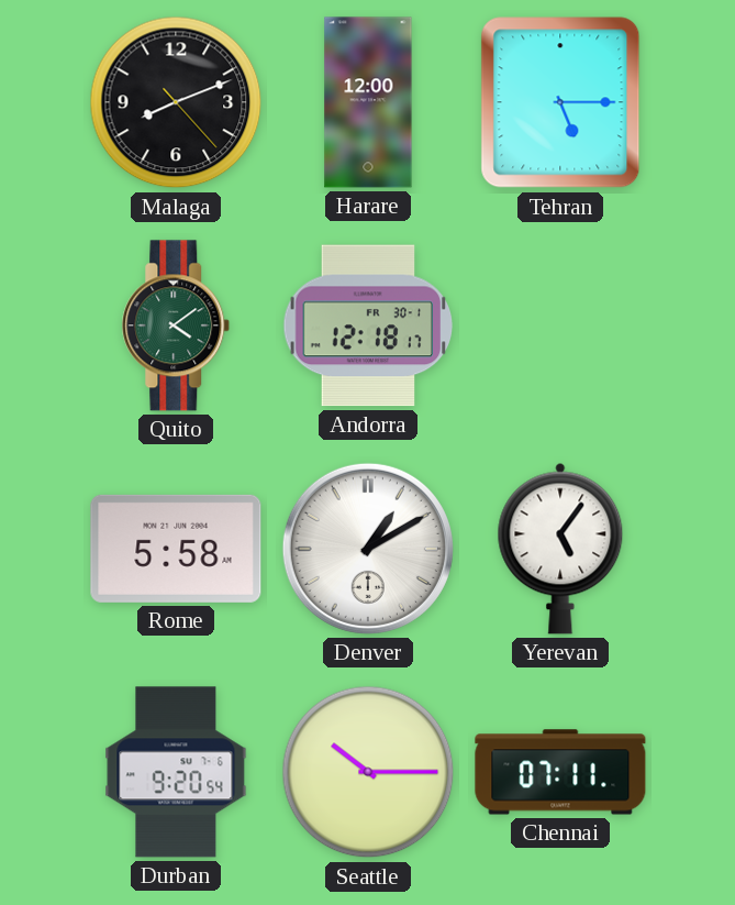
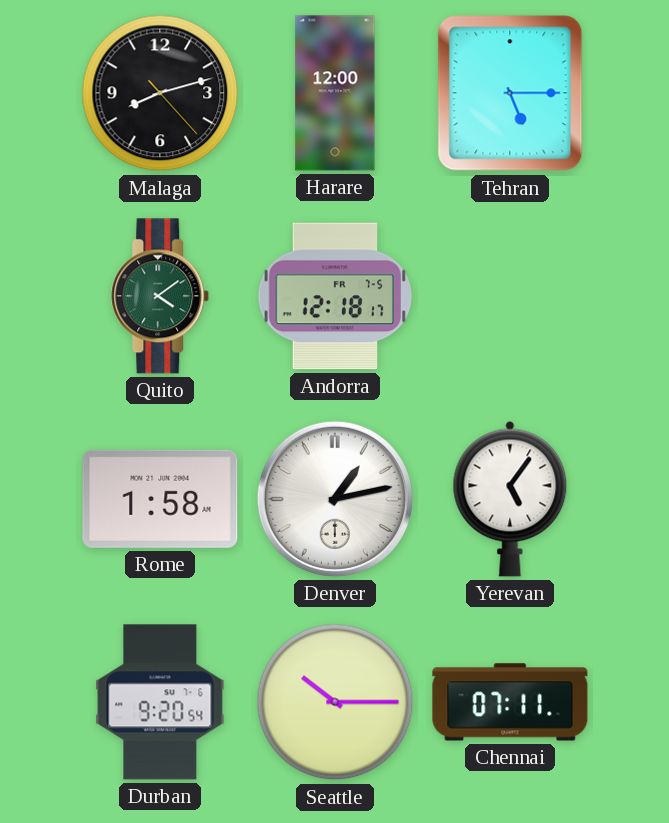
Malaga: 8:11 -> 8:12 (160, 93)
Andorra date: FR 30-1 -> FR 7-5 (335, 296)
Rome: 5:58 -> 1:58 (160, 499)
Denver: 1:10 -> 1:13 (335, 499)
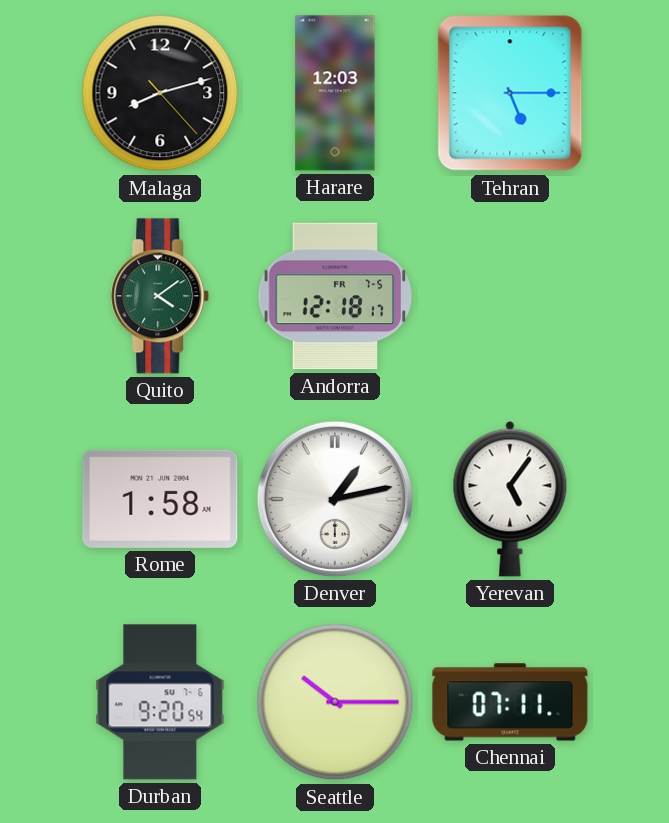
Harare: 12:00 -> 12:03 (335, 93)
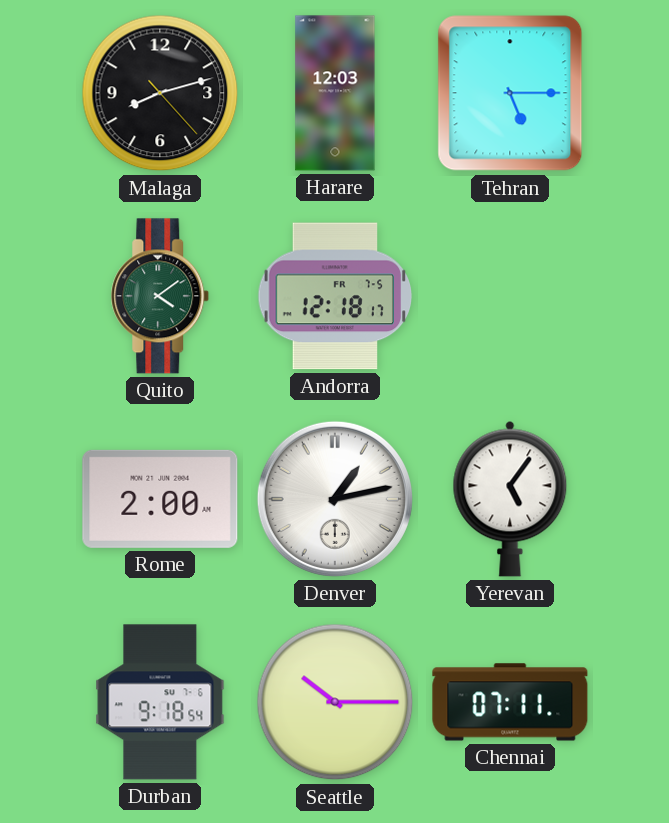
Rome: 1:58 -> 2:00 (160, 499)
Durban: 9:20 -> 9:18 (160, 702)
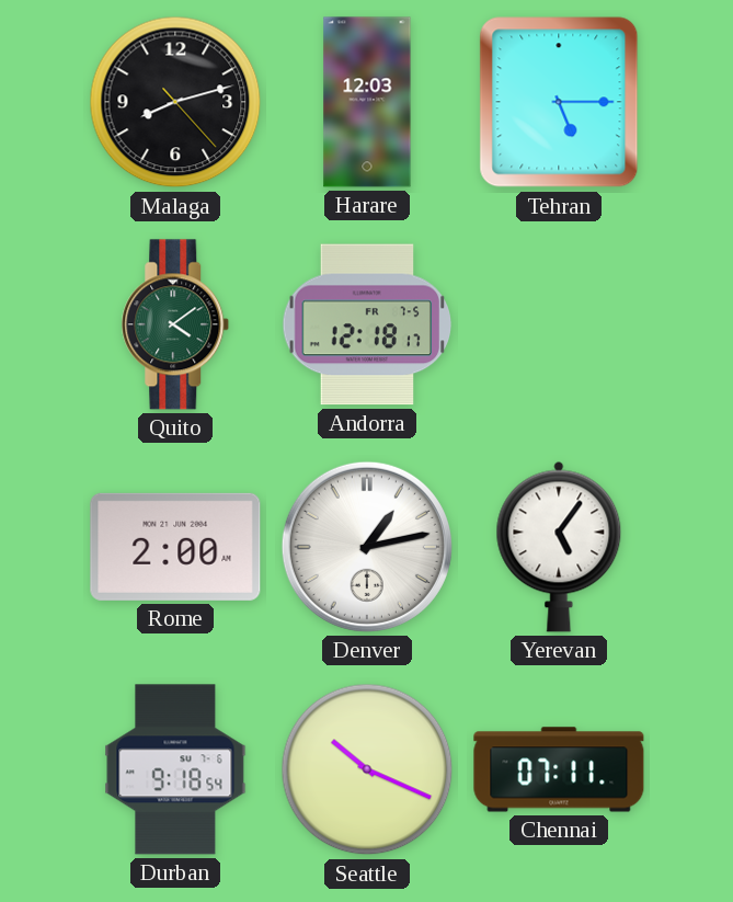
Seattle: 10:15 -> 10:19 (367, 769)
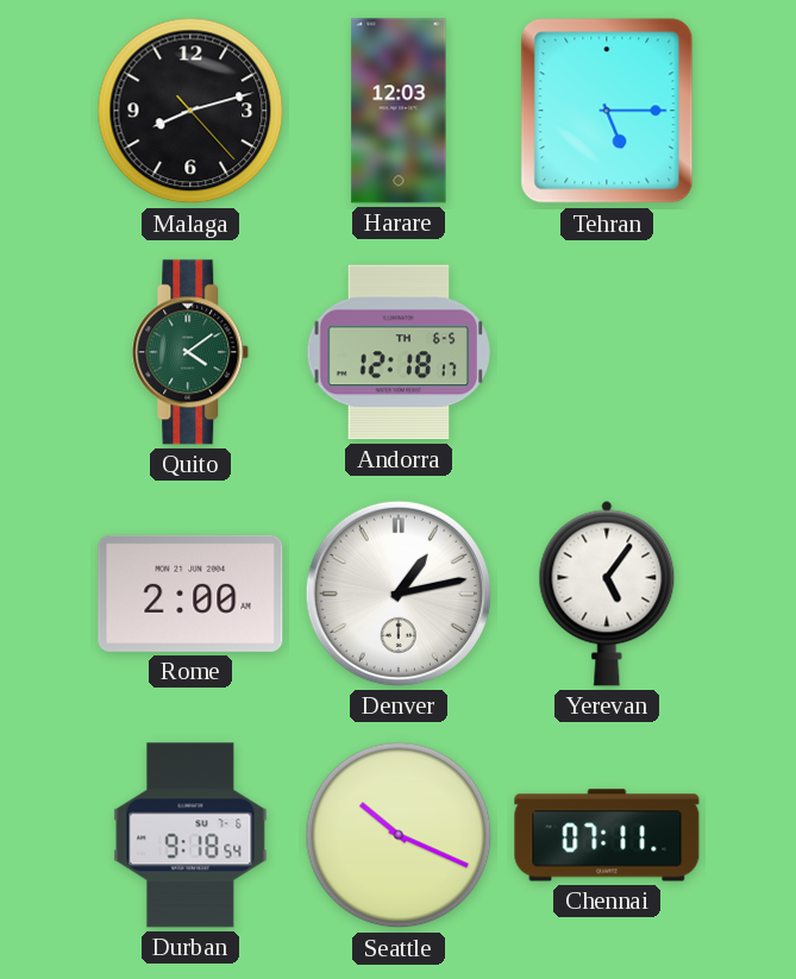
Andorra date: FR 7-5 -> TH 6-5 (399, 352)
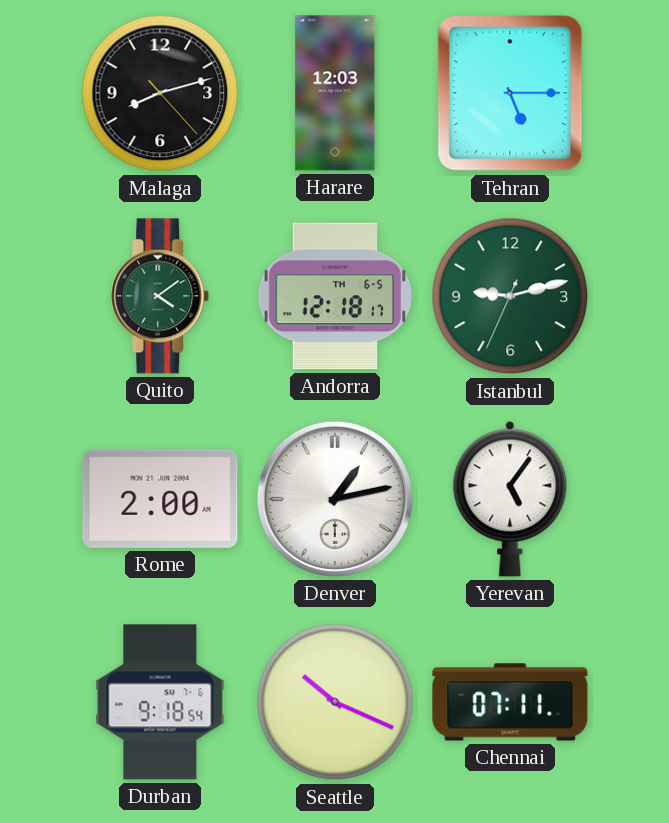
Istanbul: none -> 9:12 (510, 296)
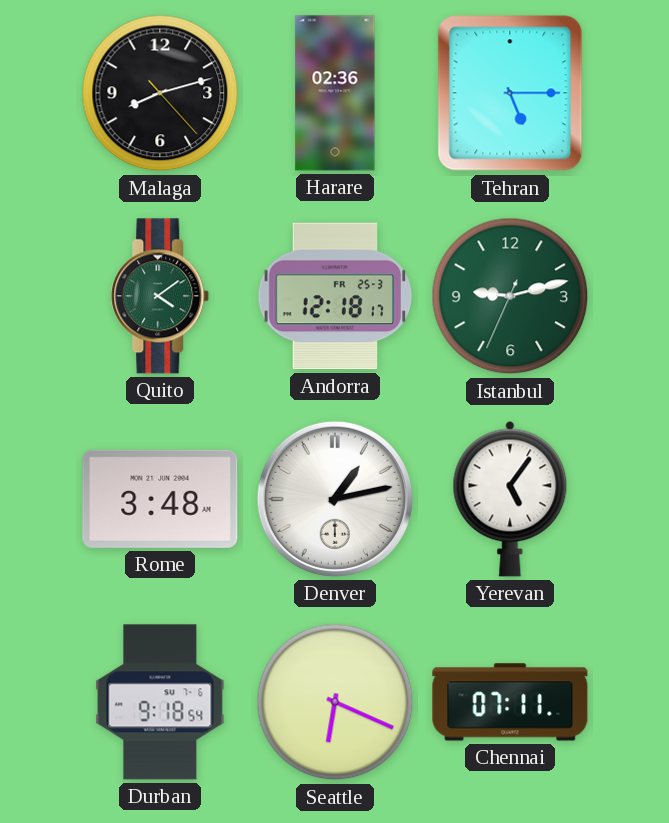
Harare: 12:03 -> 02:36 (335, 93)
Andorra date: TH 6-5 -> FR 25-3 (335, 296)
Rome: 2:00 -> 3:48 (160, 499)
Seattle: 10:19 -> 6:19 (335, 702)
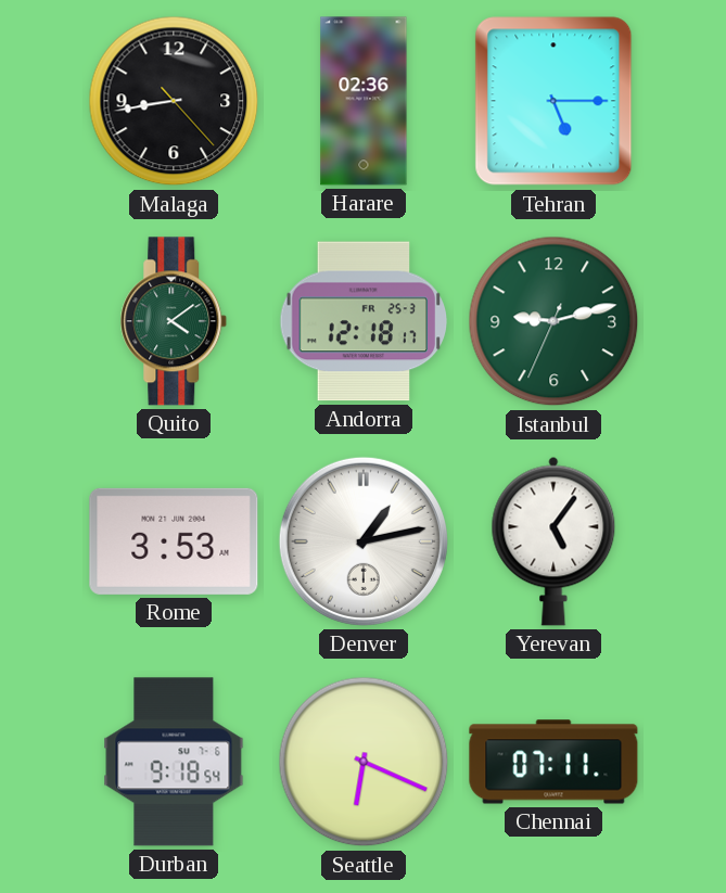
Malaga: 8:12 -> 8:43 (174, 101)
Rome: 3:48 -> 3:53 (174, 541)
